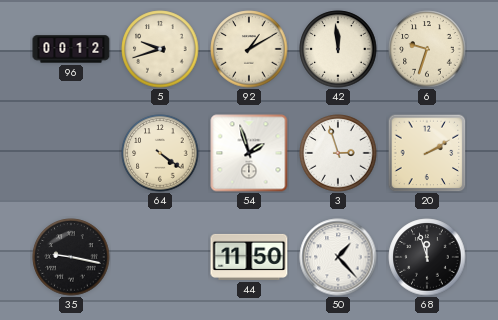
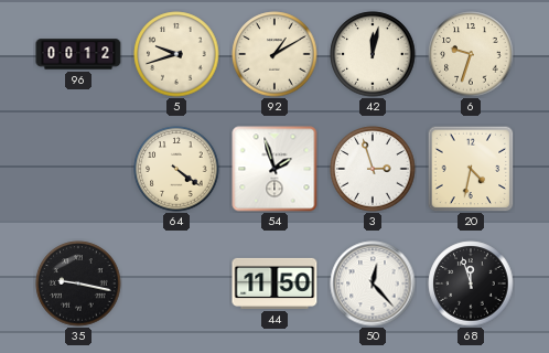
42: 11:59 -> 12:02 (373, 54)
20: 2:10 -> 4:32 (471, 169)
50: 1:23 -> 12:23 (373, 284)
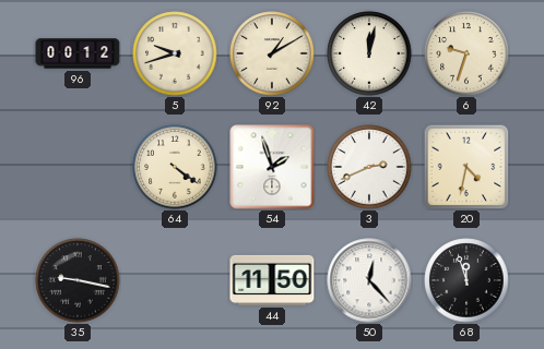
3: 2:57 -> 2:41 (369, 167)
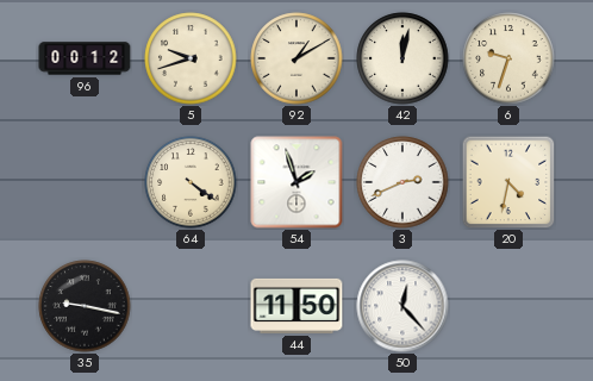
68: 11:57 -> none (466, 280)
